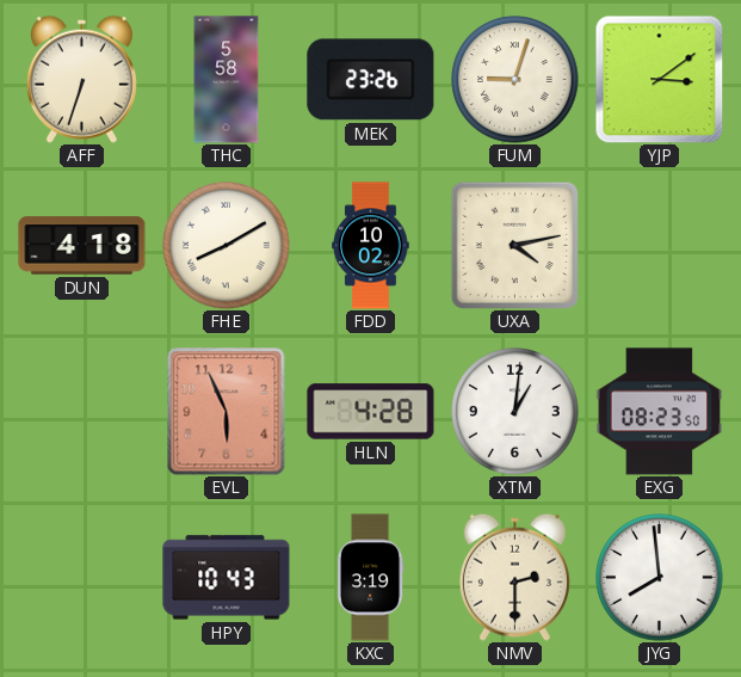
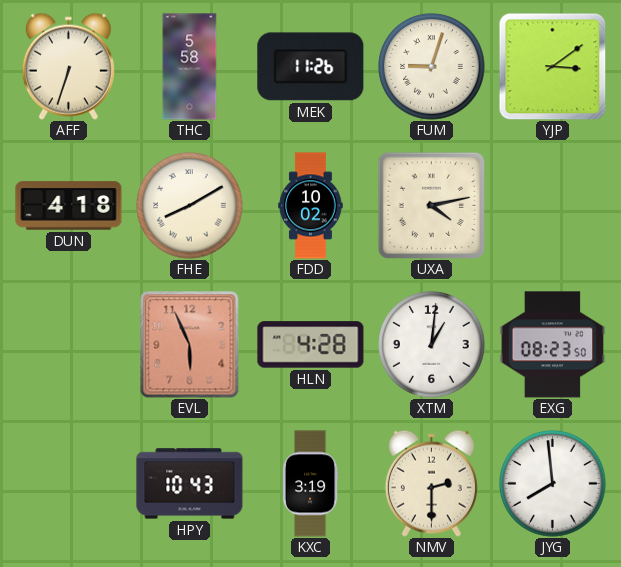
MEK: 23:26 -> 11:26 (311, 67)
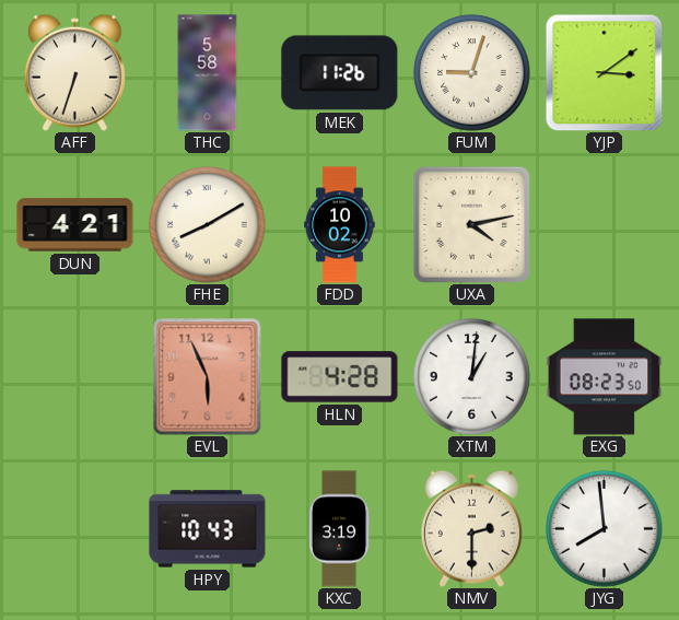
DUN: 4:18 -> 4:21 (75, 225)
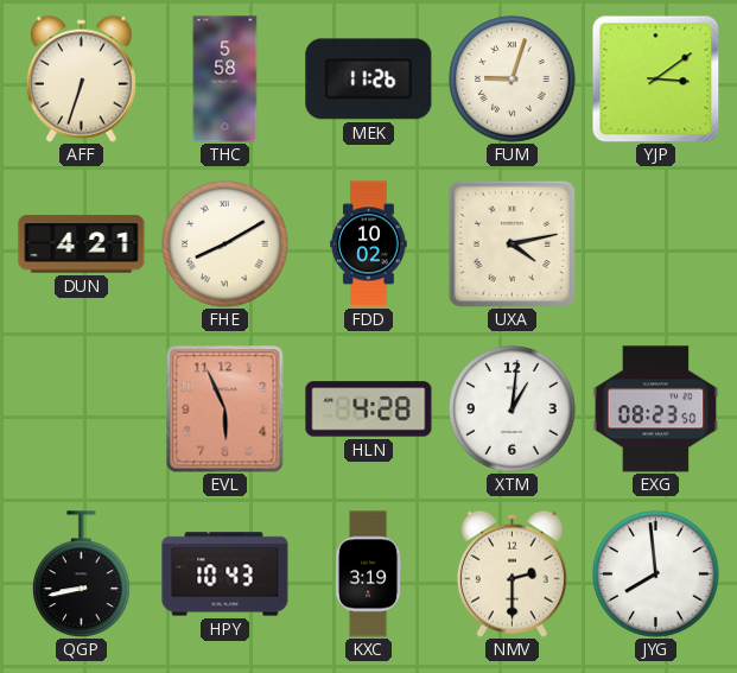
QGP: none -> 8:43 (82, 574)
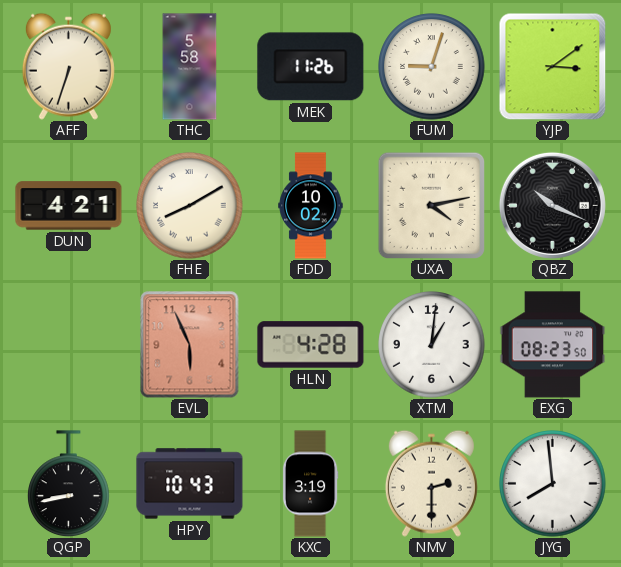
QBZ: none -> 10:19 (552, 205)
